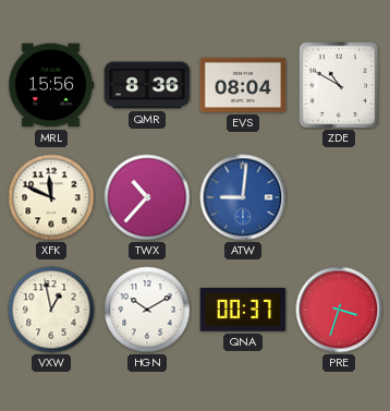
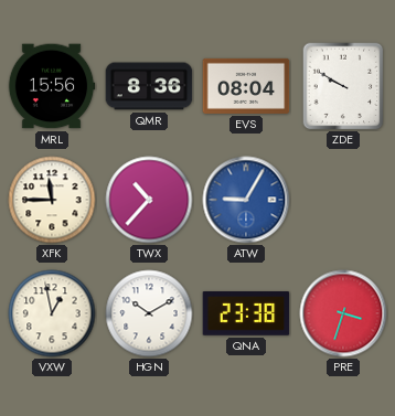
ZDE: 10:50 -> 9:50 (343, 86)
XFK: 11:49 -> 11:45 (52, 200)
ATW: 9:01 -> 9:05 (246, 200)
QNA: 00:37 -> 23:38 (246, 314)
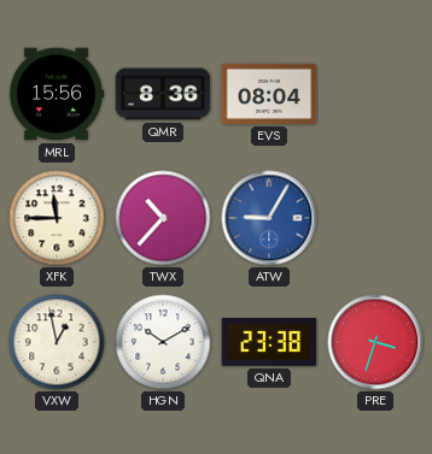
ZDE: 9:50 -> none (343, 86)
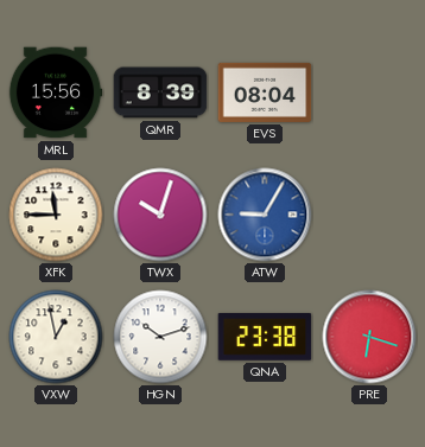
QMR: 8:36 -> 8:39 (160, 92)
TWX: 10:37 -> 10:03 (160, 215)
HGN: 10:10 -> 10:12 (160, 337)
PRE: 3:33 -> 6:18 (369, 337)
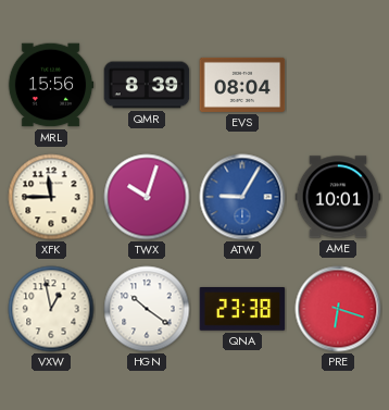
AME: none -> 10:01 (338, 197)
HGN: 10:12 -> 10:21 (147, 309)
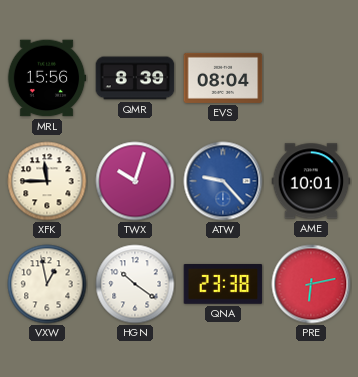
ATW: 9:05 -> 9:23 (223, 181)
PRE: 6:18 -> 6:13 (311, 284)
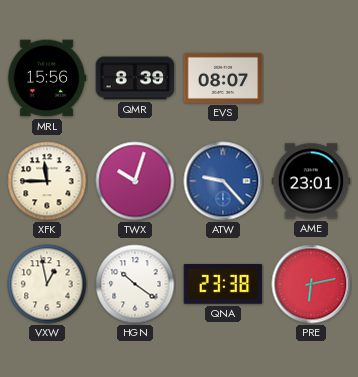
EVS: 08:04 -> 08:07 (223, 78)
AME: 10:01 -> 23:01 (311, 181)
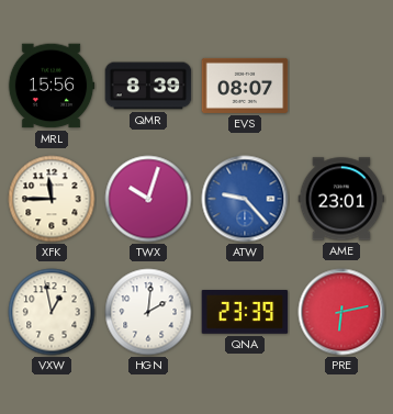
HGN: 10:21 -> 2:01 (148, 312)
QNA: 23:38 -> 23:39 (245, 313)
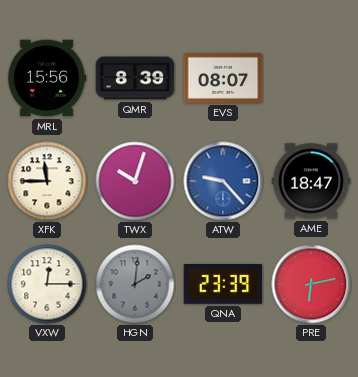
AME: 23:01 -> 18:47 (311, 181)
VXW: 12:58 -> 12:15 (47, 284)
HGN dial: white -> grey (135, 284)
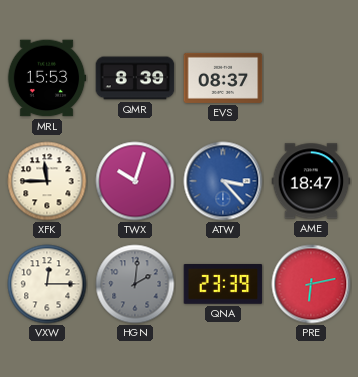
MRL: 15:56 -> 15:53 (47, 78)
EVS: 08:07 -> 08:37 (223, 78)
ATW: 9:23 -> 3:23 (223, 181)
